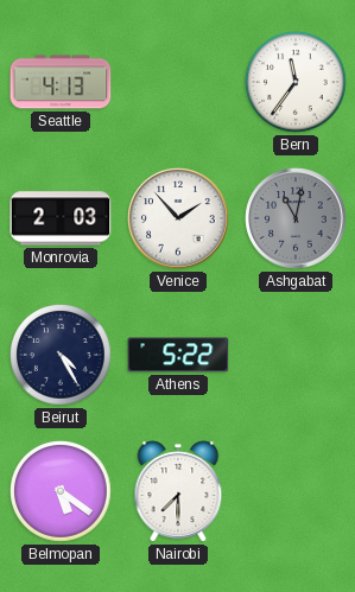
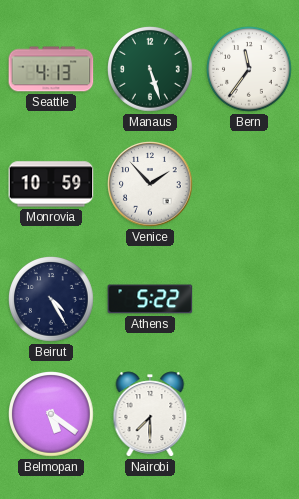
Manaus: none -> 5:27 (151, 70)
Monrovia: 2:03 -> 10:59 (51, 184)
Ashgabat: 11:02 -> none (296, 218)
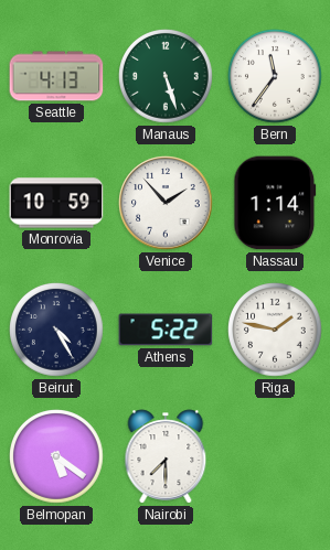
Nassau: none -> 1:14 (275, 203)
Riga: none -> 1:47 (276, 331)
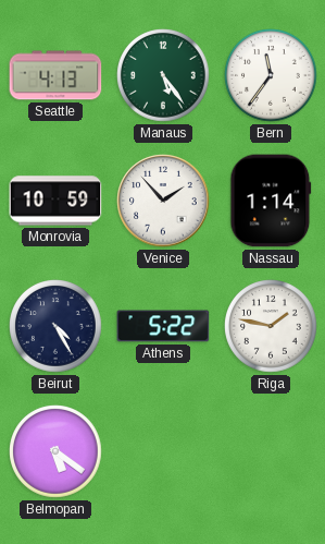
Manaus: 5:27 -> 5:24 (164, 76)
Nairobi: 7:30 -> none (166, 456)
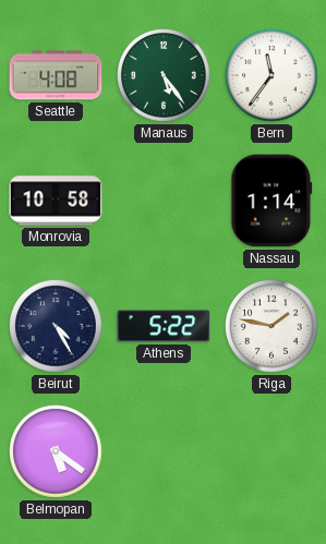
Seattle: 4:13 -> 4:08 (56, 75)
Monrovia: 10:59 -> 10:58 (56, 201)
Venice: 1:53 -> none (163, 201)
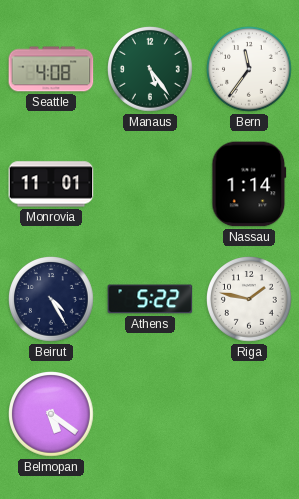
Monrovia: 10:58 -> 11:01 (51, 184)
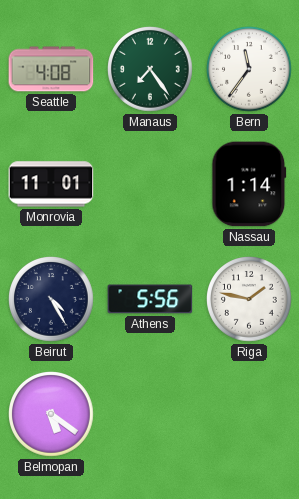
Manaus: 5:24 -> 7:24 (151, 70)
Athens: 5:22 -> 5:56 (150, 299)
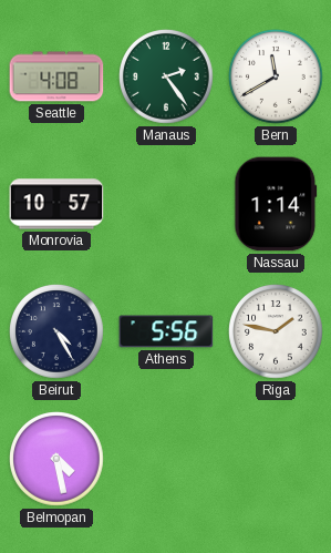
Manaus: 7:24 -> 2:24 (167, 78)
Bern: 11:36 -> 11:40 (277, 78)
Monrovia: 11:01 -> 10:57 (56, 204)
Belmopan: 5:21 -> 4:28 (58, 460)
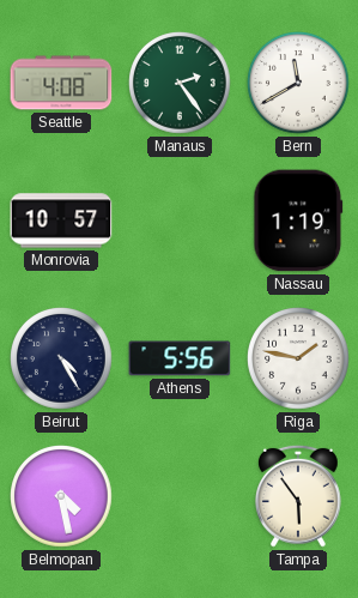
Nassau: 1:14 -> 1:19 (298, 221)
Tampa: none -> 5:54 (299, 496)
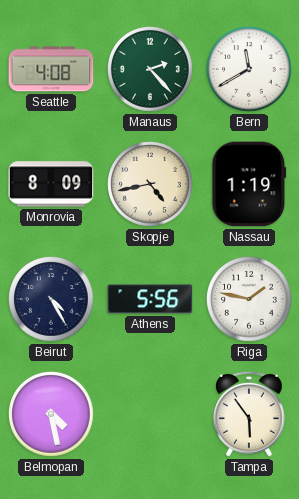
Manaus: 2:24 -> 2:23 (151, 70)
Monrovia: 10:57 -> 8:09 (51, 184)
Skopje: none -> 4:43 (151, 185)
